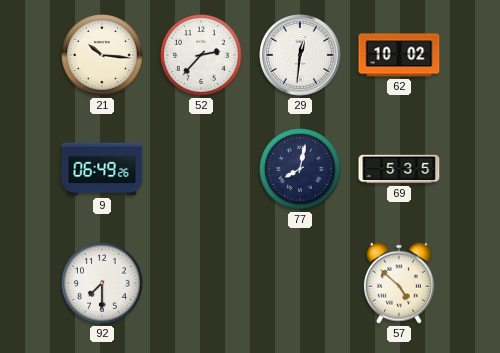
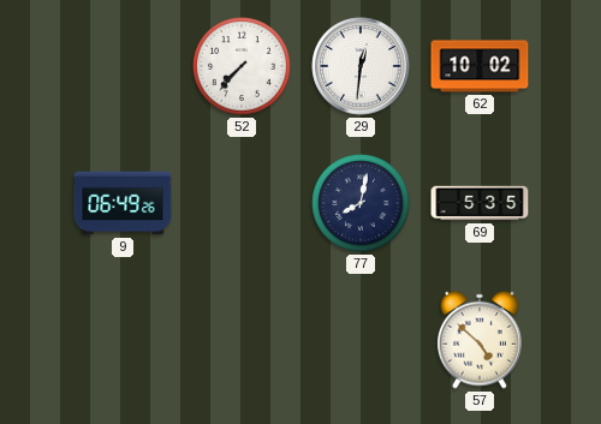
21: 10:16 -> none (103, 56)
52: 2:37 -> 7:37 (243, 67)
92: 7:30 -> none (103, 284)
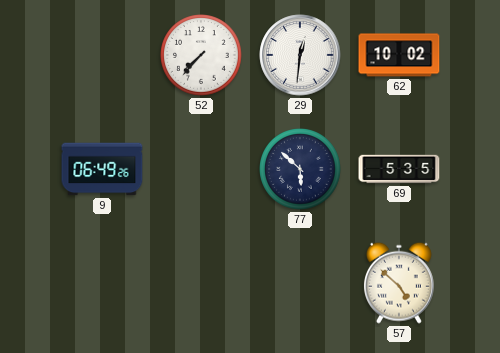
77: 8:02 -> 5:52 (301, 170)
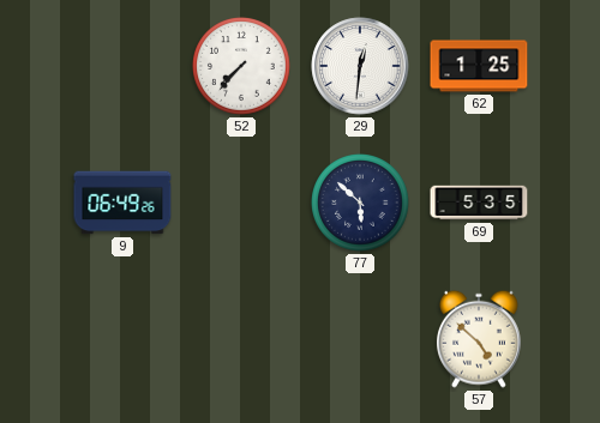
62: 10:02 -> 1:25 (479, 66)
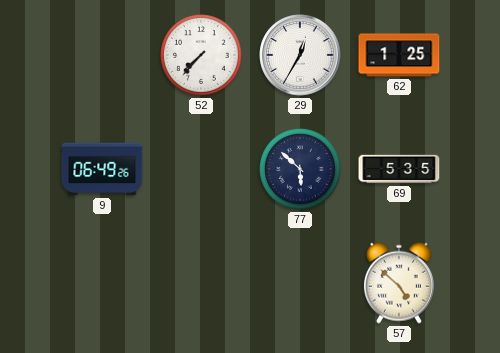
29: 12:31 -> 12:35 (300, 55)
